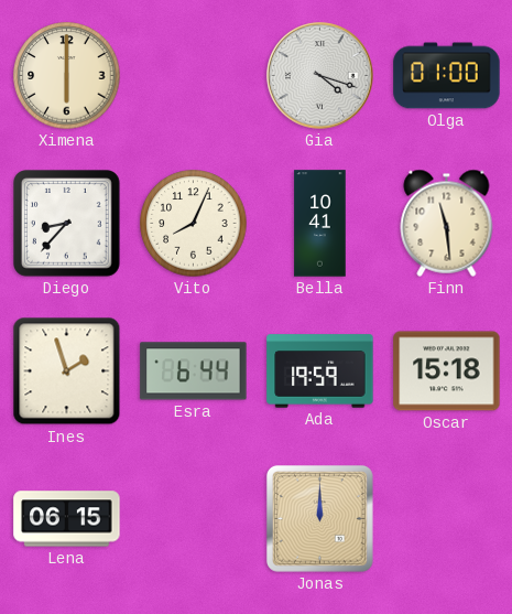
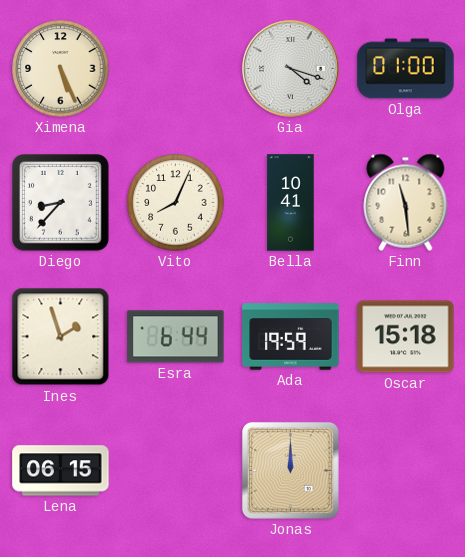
Ximena: 6:00 -> 5:26 (61, 69)
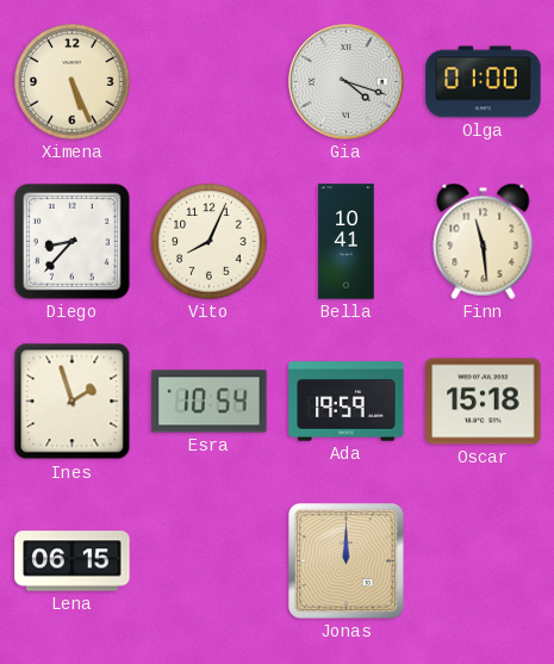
Esra: 6:44 -> 10:54 (210, 402)
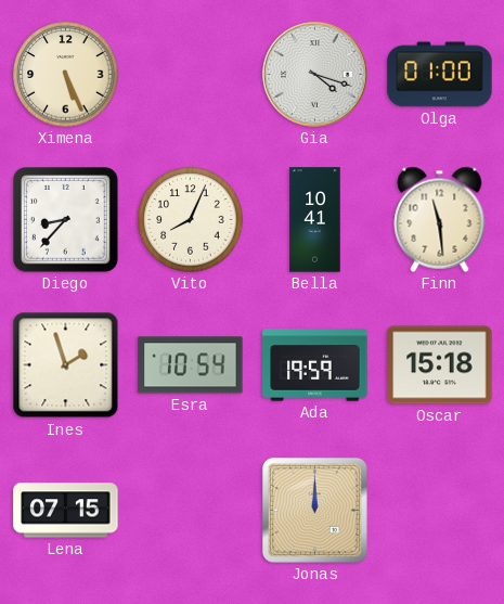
Lena: 06:15 -> 07:15 (66, 511)
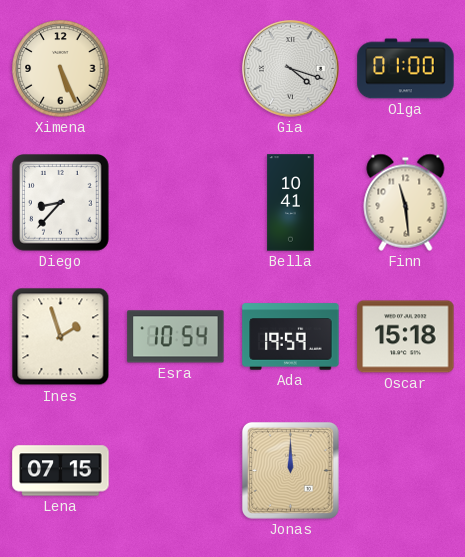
Vito: 8:04 -> none (191, 220)
